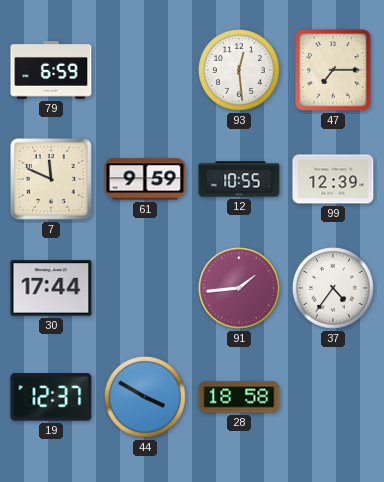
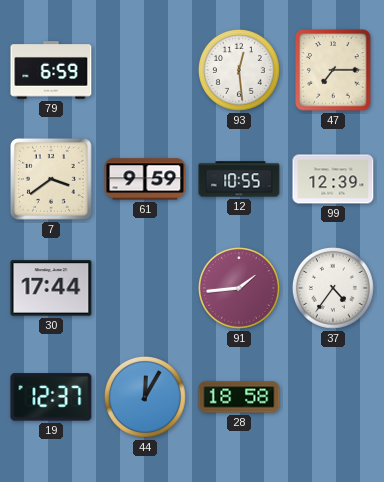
7: 11:49 -> 3:39 (51, 179)
44: 3:50 -> 12:05 (145, 397)
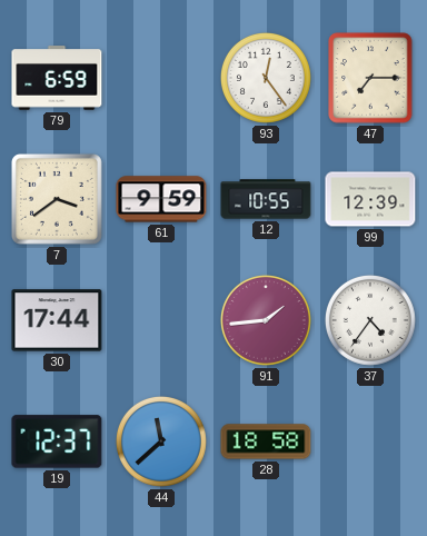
93: 12:29 -> 12:24 (266, 78)
44: 12:05 -> 11:38 (161, 441)
